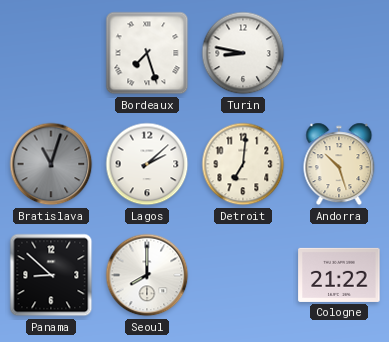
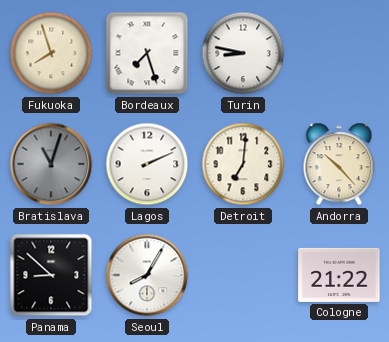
Fukuoka: none -> 7:57 (51, 53)
Lagos: 2:08 -> 2:11 (147, 164)
Andorra: 10:27 -> 10:23 (339, 164)
Seoul: 8:00 -> 8:05 (147, 275)
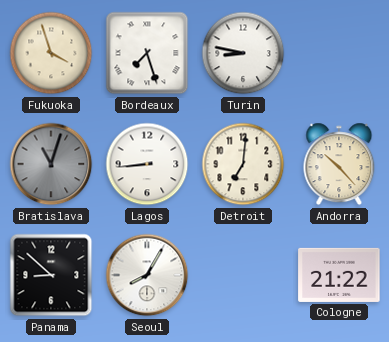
Fukuoka: 7:57 -> 3:57 (51, 53)
Lagos: 2:11 -> 8:44 (147, 164)
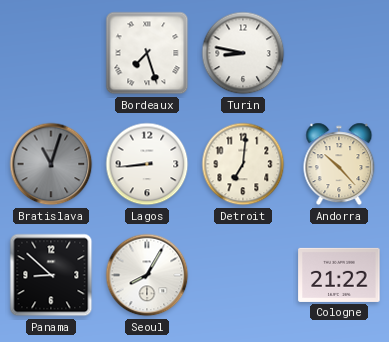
Fukuoka: 3:57 -> none (51, 53)
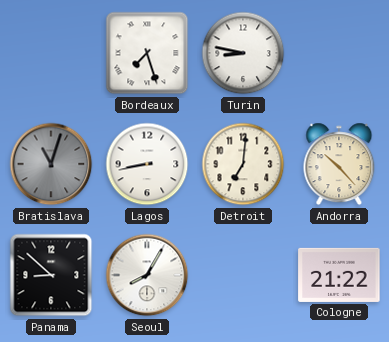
Lagos: 8:44 -> 8:43 (147, 164)
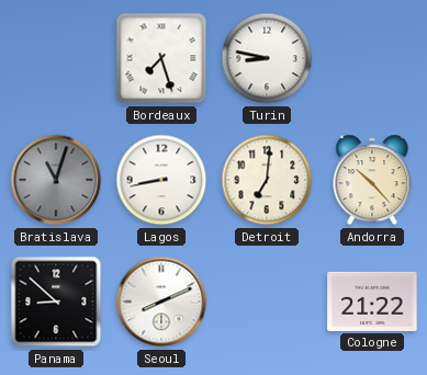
Seoul: 8:05 -> 8:11 (161, 302)
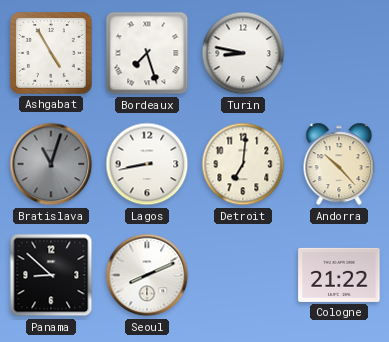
Ashgabat: none -> 4:55 (51, 53)
